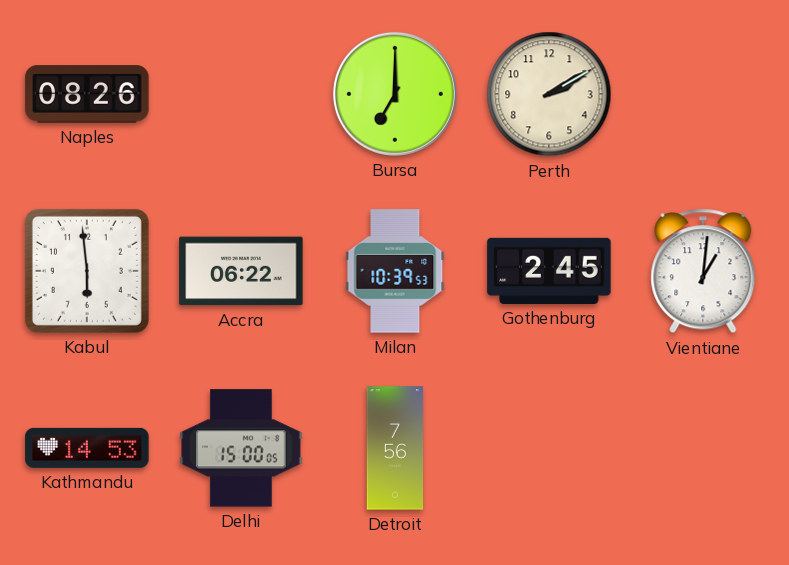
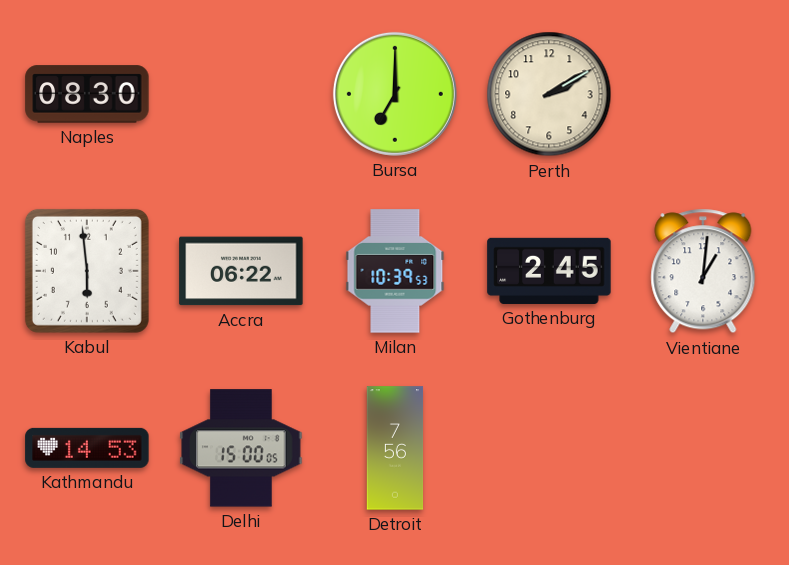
Naples: 08:26 -> 08:30 (87, 94)
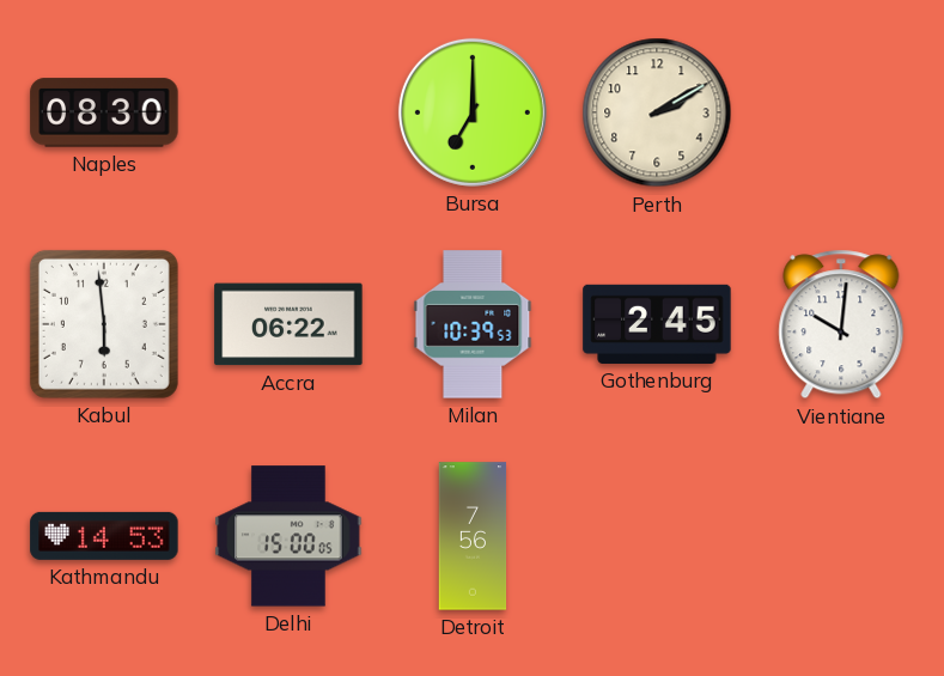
Vientiane: 1:01 -> 10:01 (841, 324)
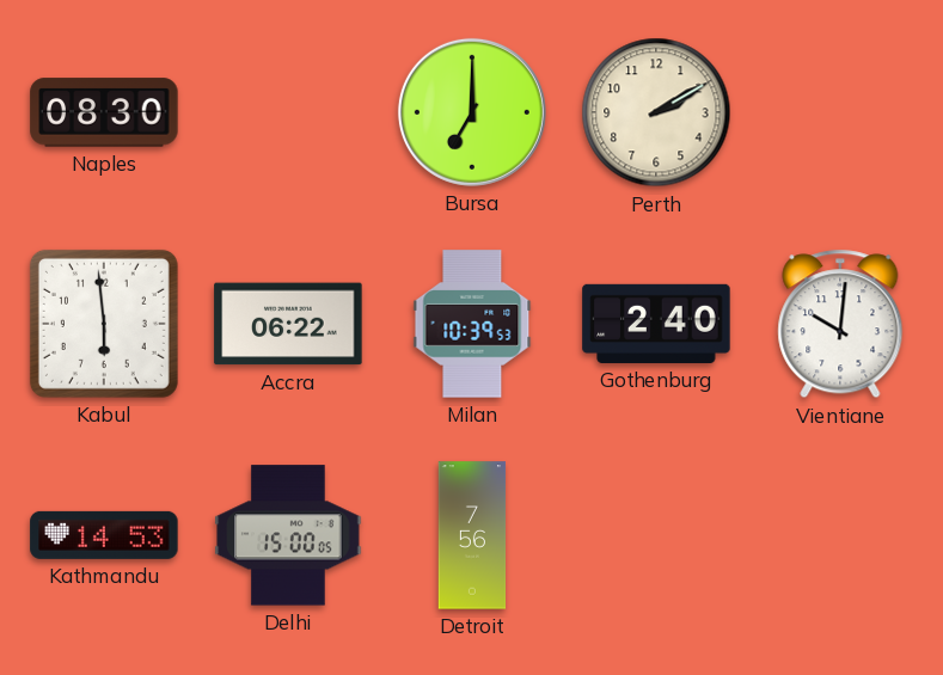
Gothenburg: 2:45 -> 2:40 (656, 324)
